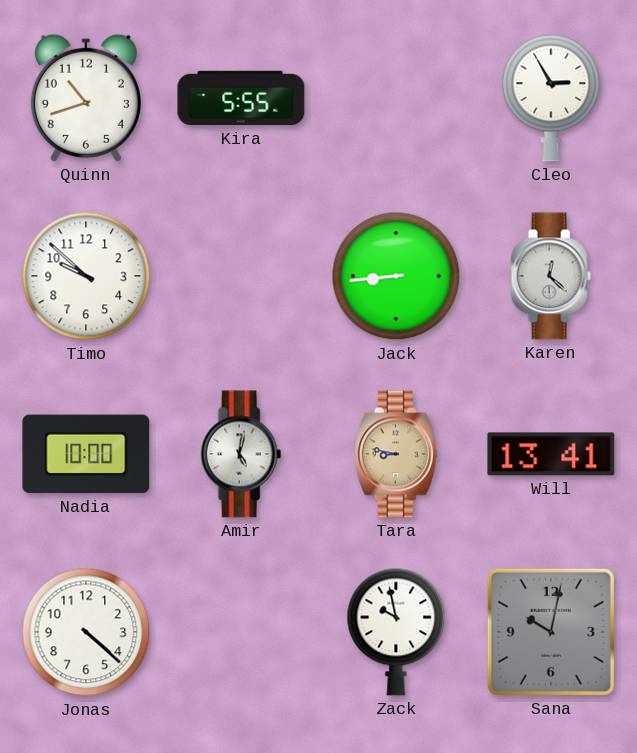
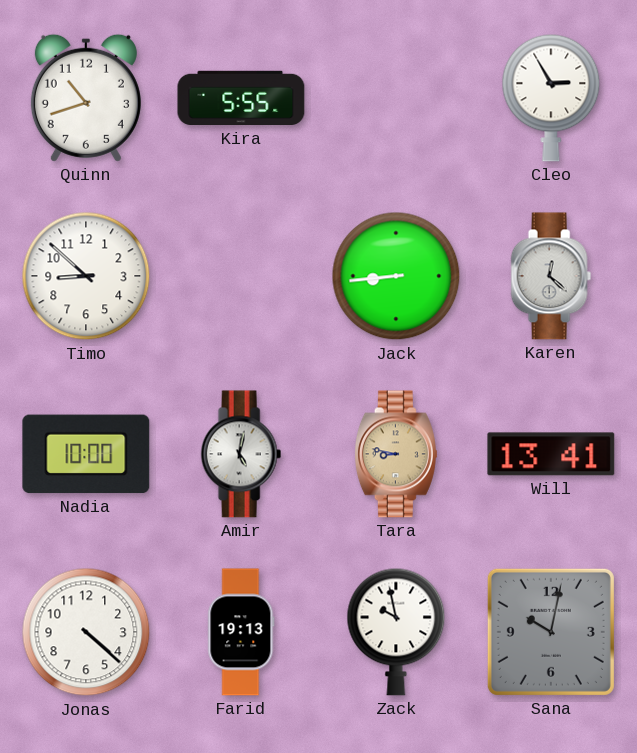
Timo: 9:52 -> 8:52 (86, 276)
Farid: none -> 19:13 (241, 632)
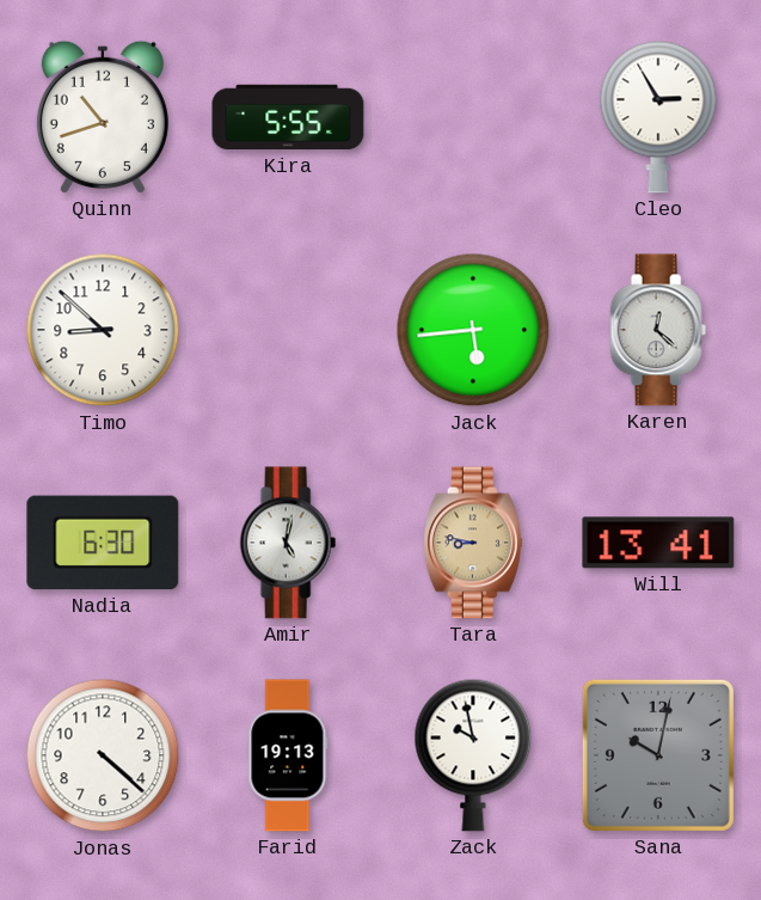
Jack: 8:44 -> 5:44 (473, 330)
Nadia: 10:00 -> 6:30 (103, 543)
